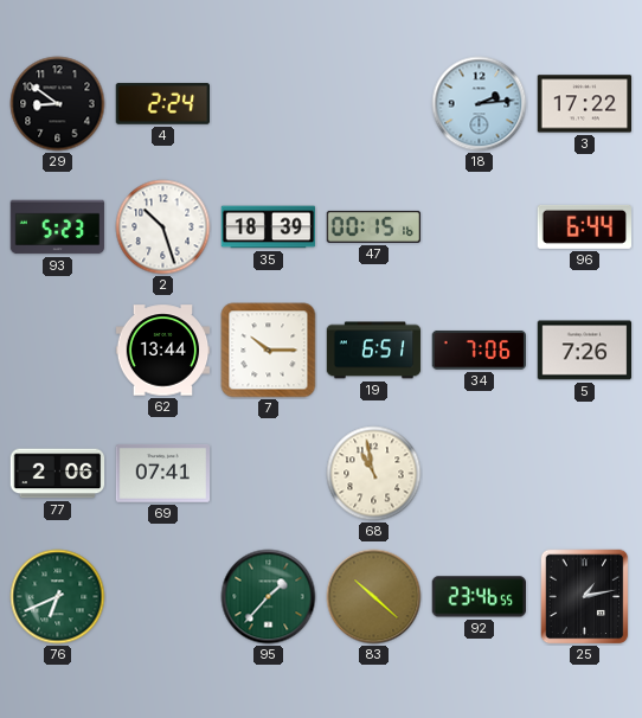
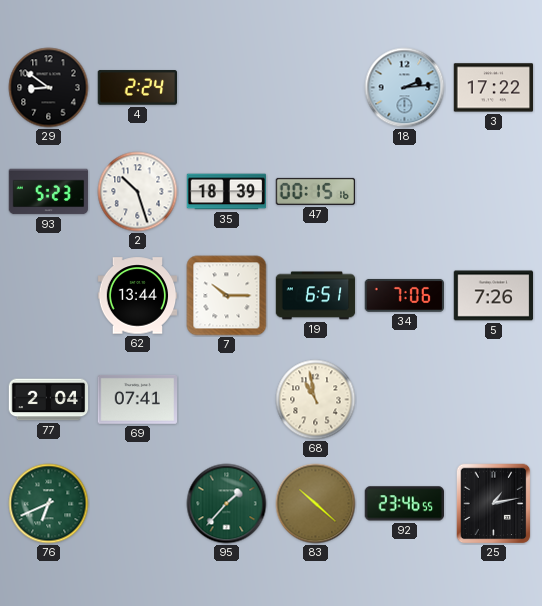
96: 6:44 -> none (584, 226)
77: 2:06 -> 2:04 (49, 400)
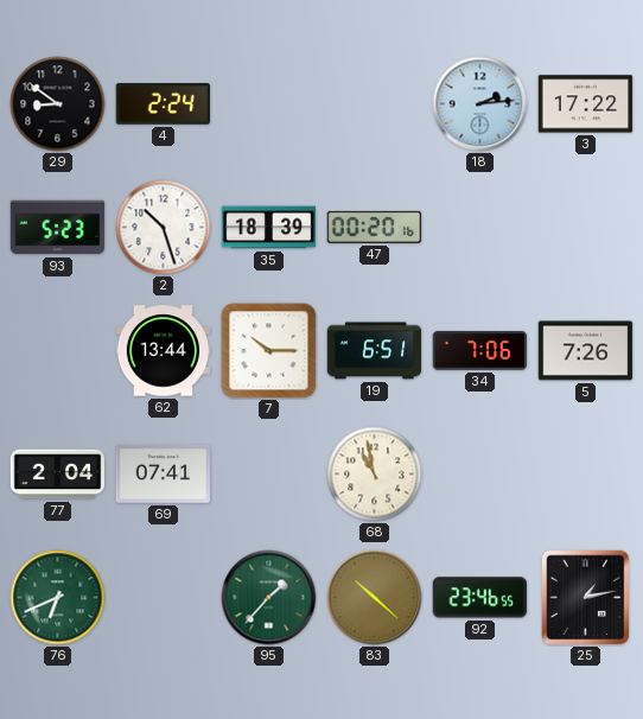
47: 00:15 -> 00:20 (375, 227)
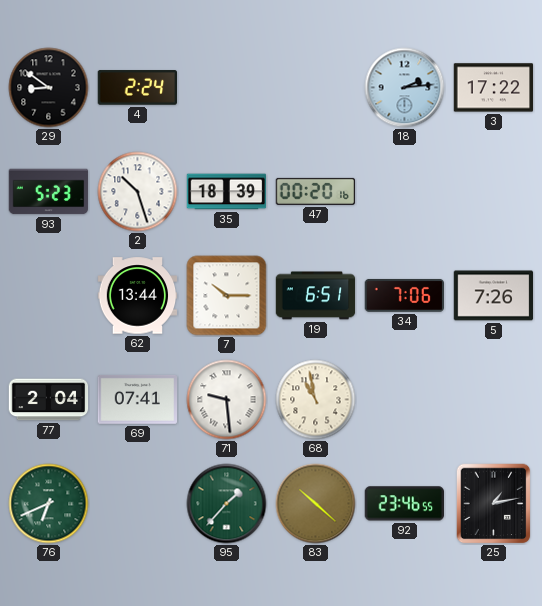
71: none -> 9:29 (227, 400)
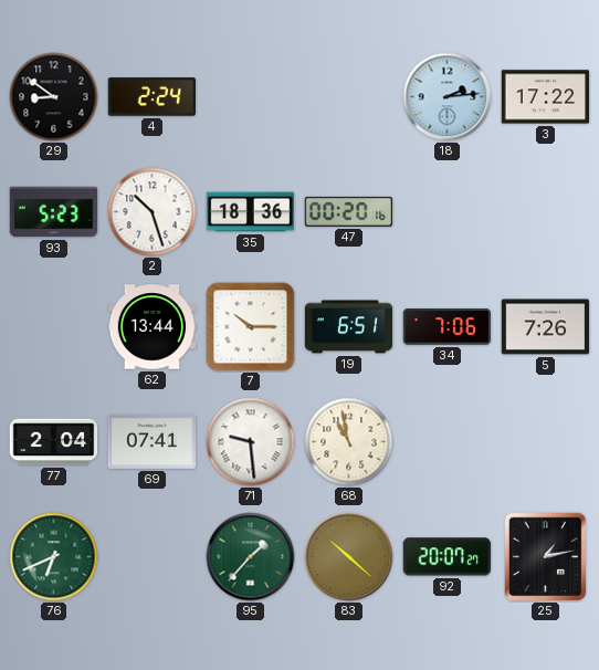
35: 18:39 -> 18:36 (251, 212)
92: 23:46 -> 20:07 (446, 557)
